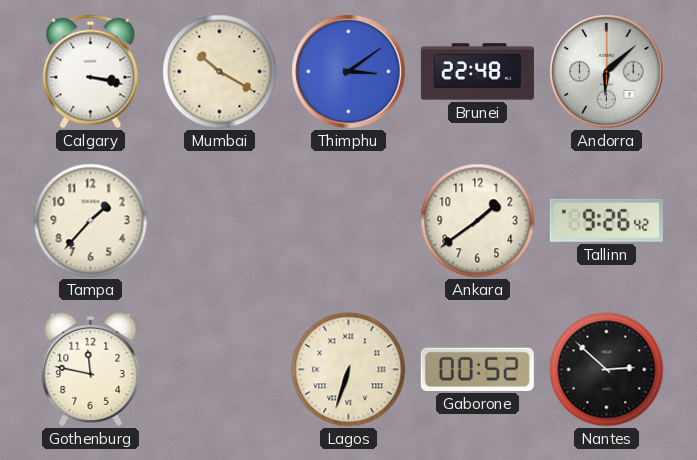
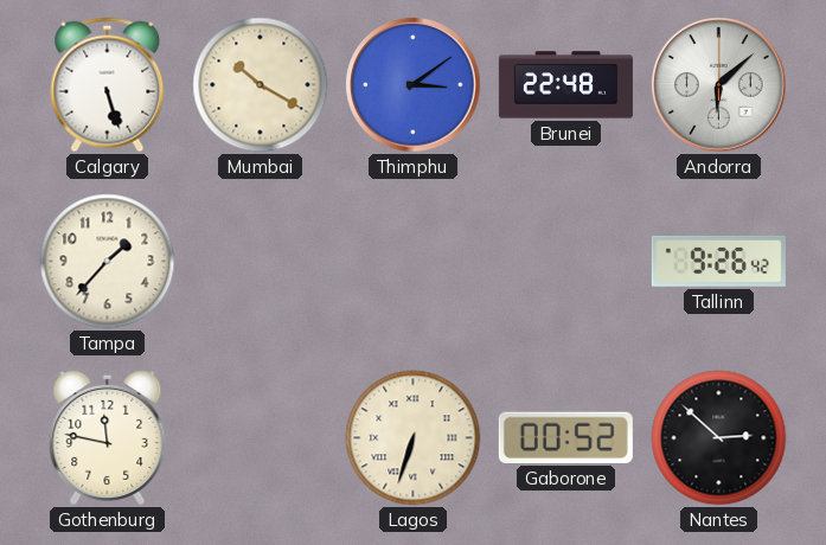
Calgary: 3:17 -> 5:27 (108, 85)
Ankara: 1:39 -> none (478, 221)
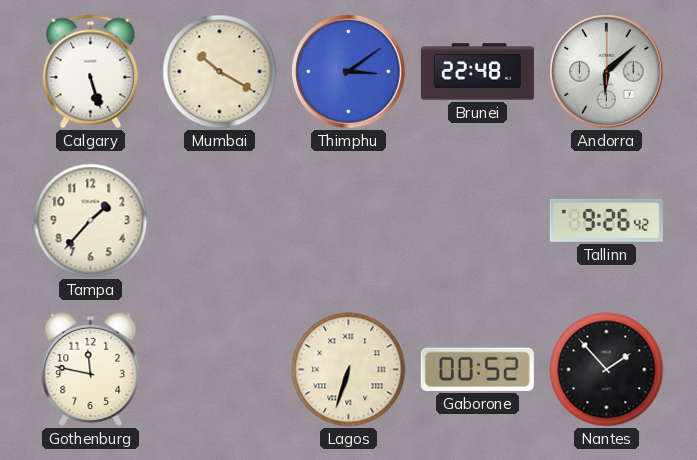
Nantes: 2:52 -> 1:53 (607, 370)
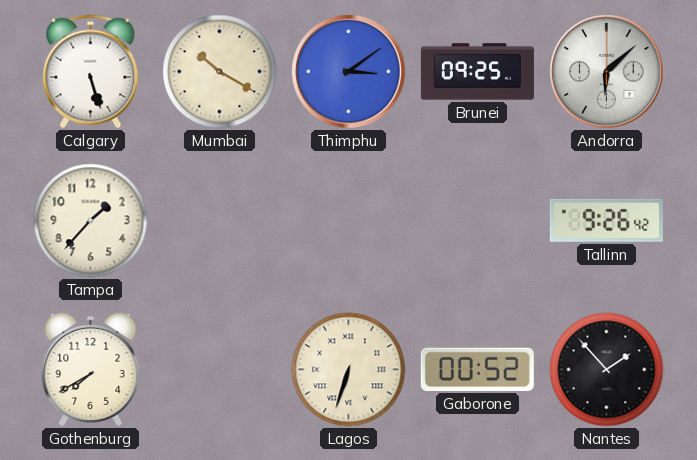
Brunei: 22:48 -> 09:25 (477, 72)
Gothenburg: 11:47 -> 7:40 (91, 369)
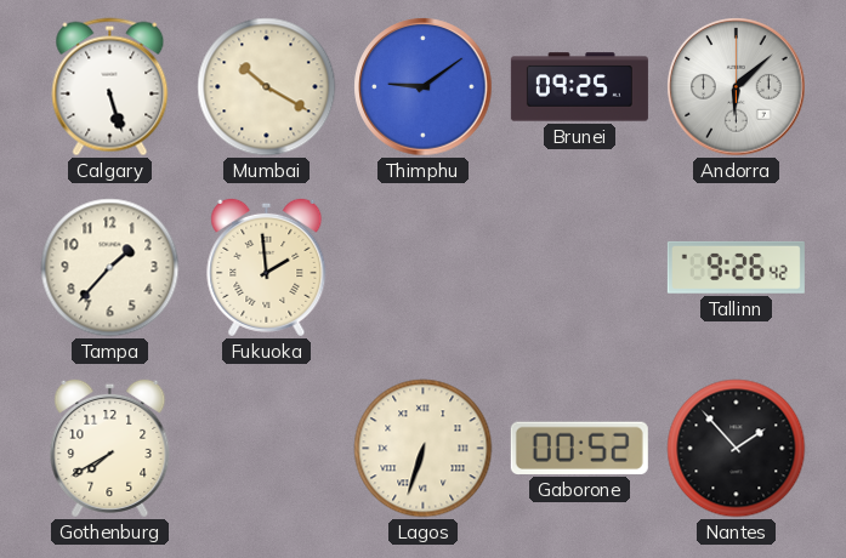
Thimphu: 3:09 -> 9:09 (424, 87)
Fukuoka: none -> 1:59 (267, 267)
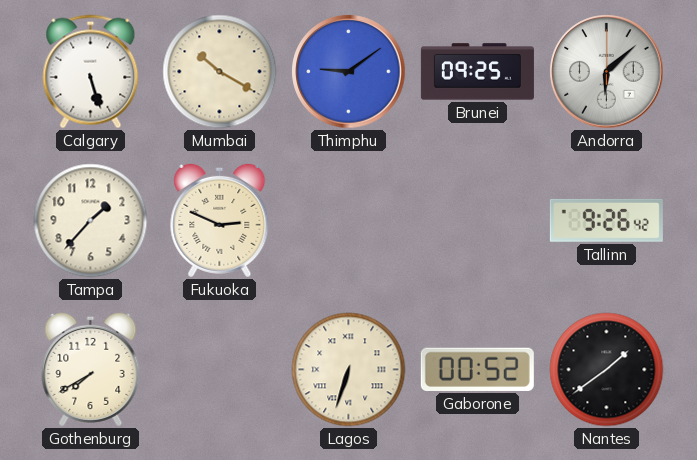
Fukuoka: 1:59 -> 2:49 (220, 220)
Nantes: 1:53 -> 1:39 (607, 370)
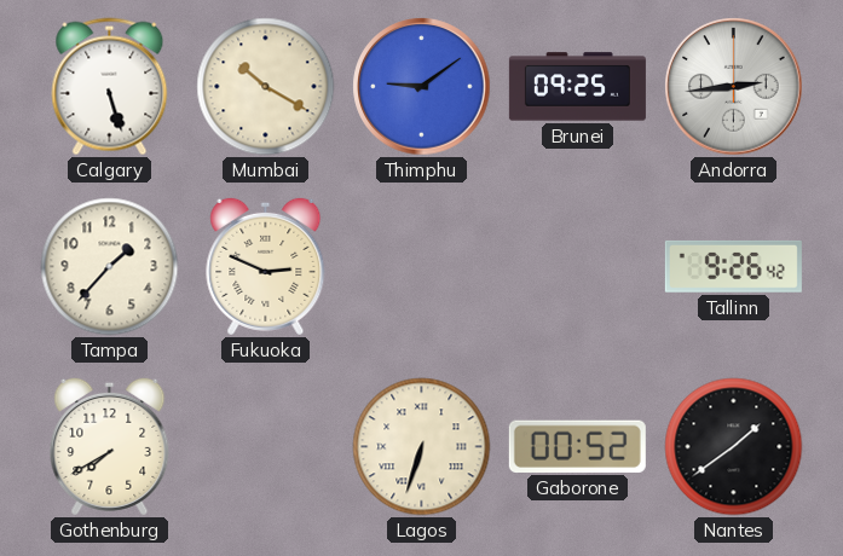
Andorra: 6:08 -> 2:44 (734, 87)
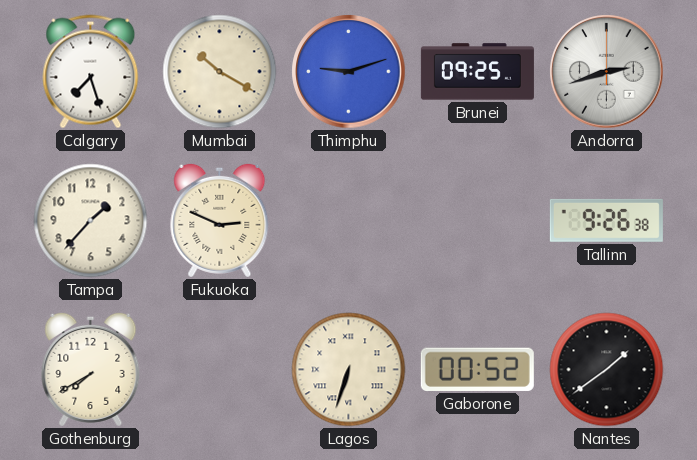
Calgary: 5:27 -> 7:27 (91, 72)
Thimphu: 9:09 -> 9:12 (349, 72)
Andorra: 2:44 -> 2:42 (607, 72)
Tallinn: 9:26:42 -> 9:26:38 (606, 220)
